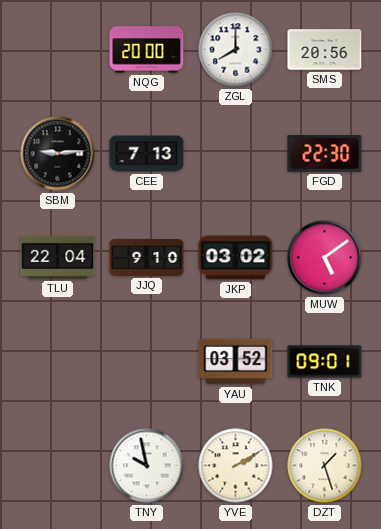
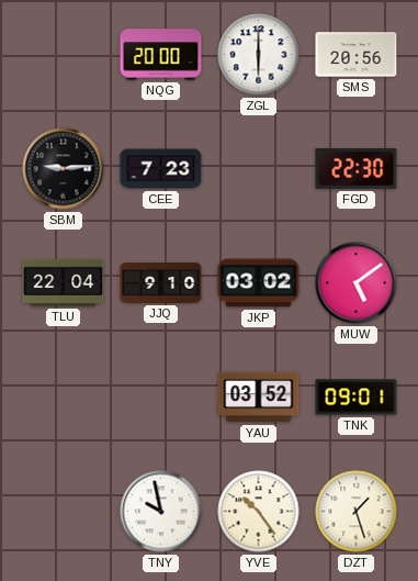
ZGL: 8:00 -> 6:00 (259, 55)
CEE: 7:13 -> 7:23 (161, 169)
YVE: 2:10 -> 10:24 (259, 512)
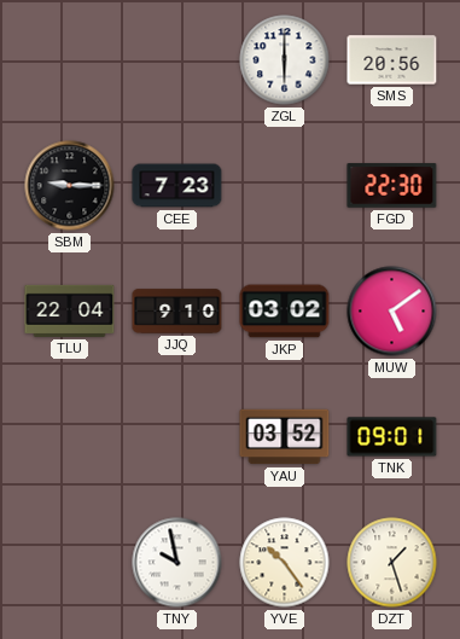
NQG: 20:00 -> none (161, 55)
SBM: 9:14 -> 9:15 (70, 186)
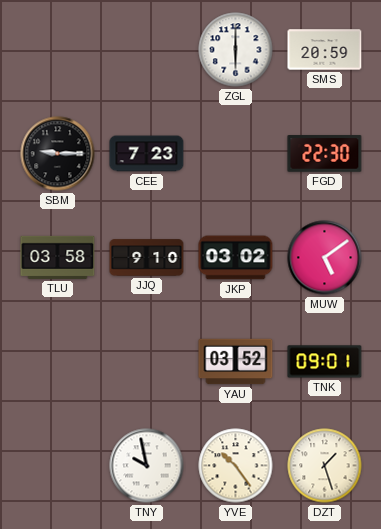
SMS: 20:56 -> 20:59 (325, 50)
TLU: 22:04 -> 03:58 (58, 257)
